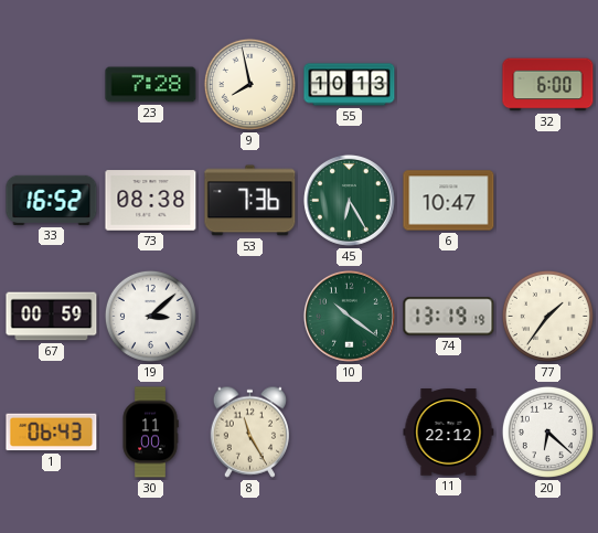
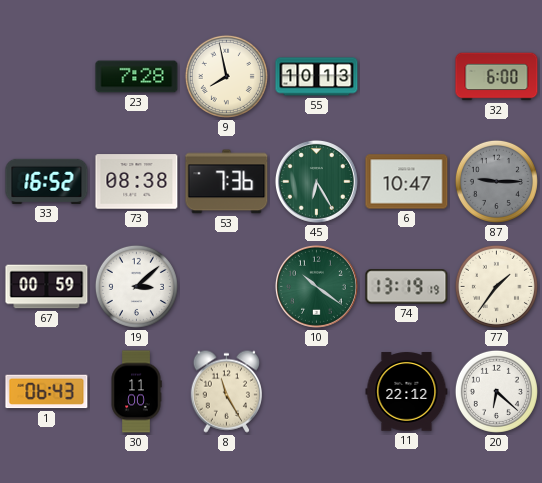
87: none -> 9:15 (496, 181)
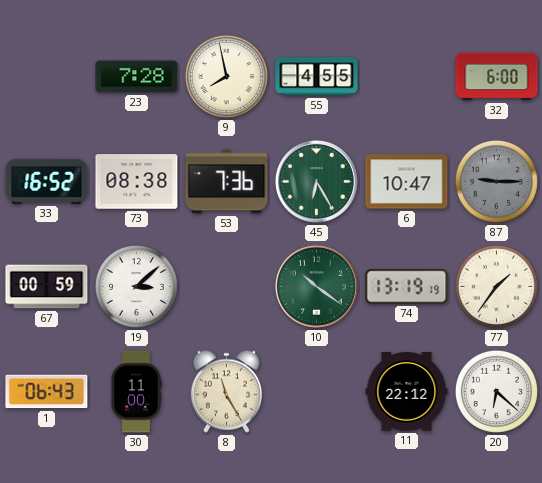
55: 10:13 -> 4:55 (317, 77)
